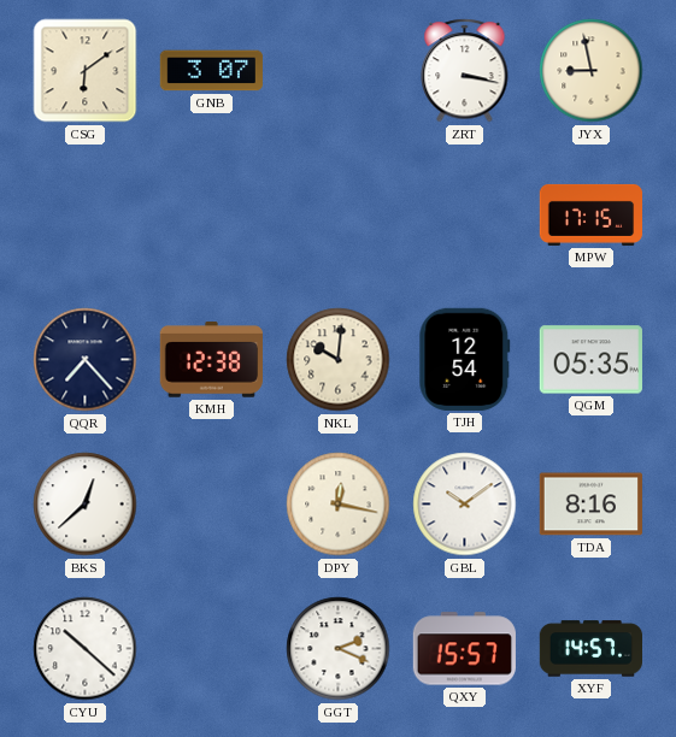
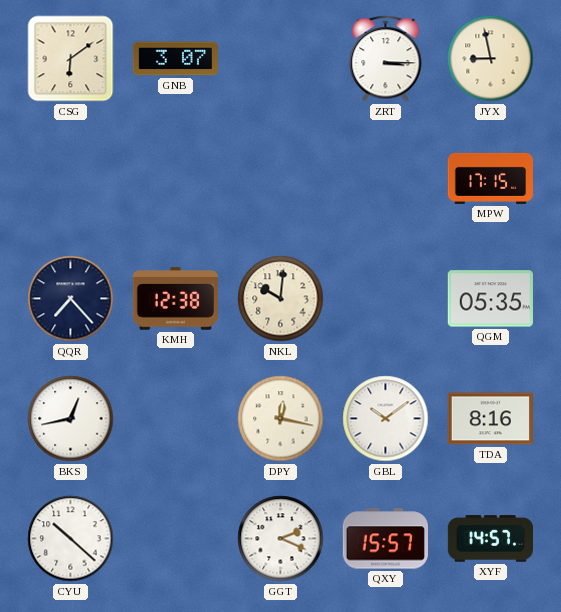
ZRT: 3:17 -> 3:15 (386, 59)
TJH: 12:54 -> none (465, 359)
BKS: 12:38 -> 12:43 (71, 419)
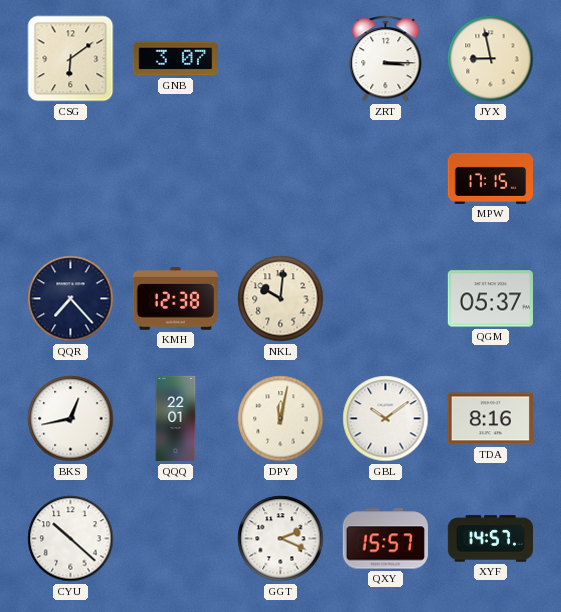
QGM: 05:35 -> 05:37 (490, 299)
QQQ: none -> 22:01 (176, 419)
DPY: 12:17 -> 12:02 (281, 419)
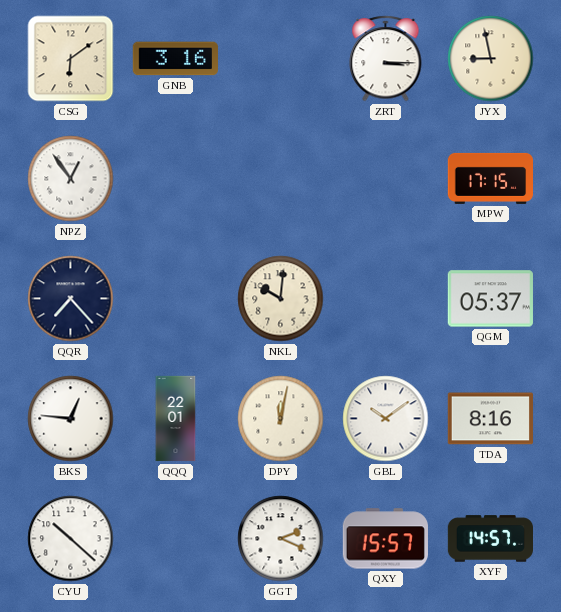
GNB: 3:07 -> 3:16 (175, 59)
NPZ: none -> 12:54 (71, 179)
KMH: 12:38 -> none (175, 299)
BKS: 12:43 -> 12:46 (71, 419)
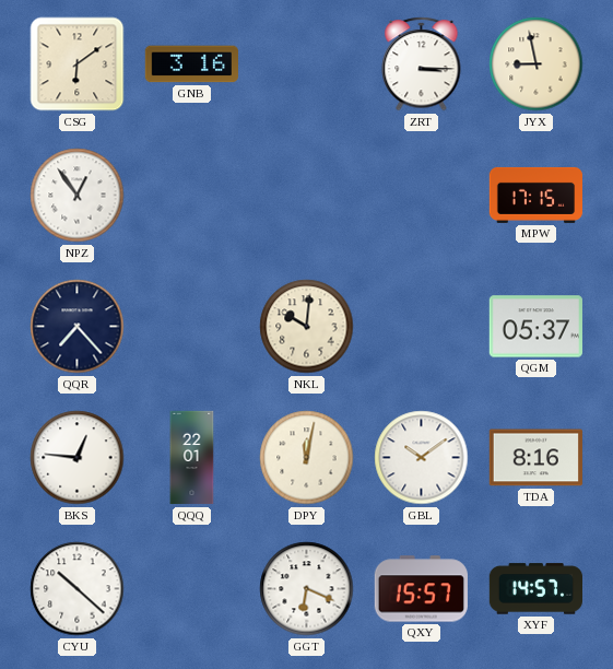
GGT: 2:19 -> 6:19 (307, 589)
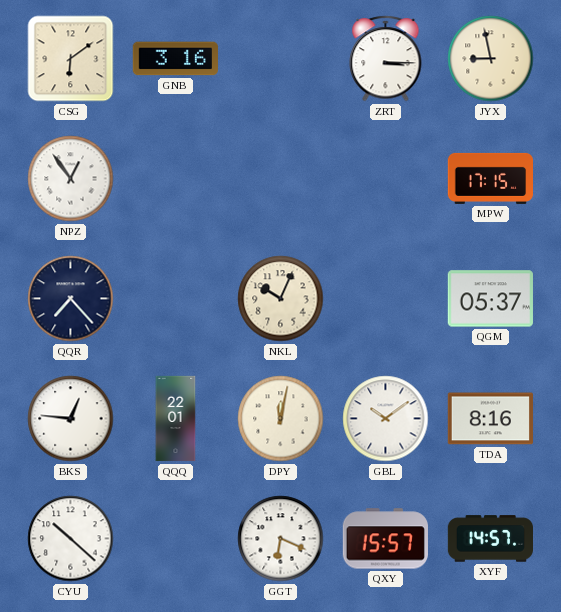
NKL: 10:01 -> 10:04 (281, 299)
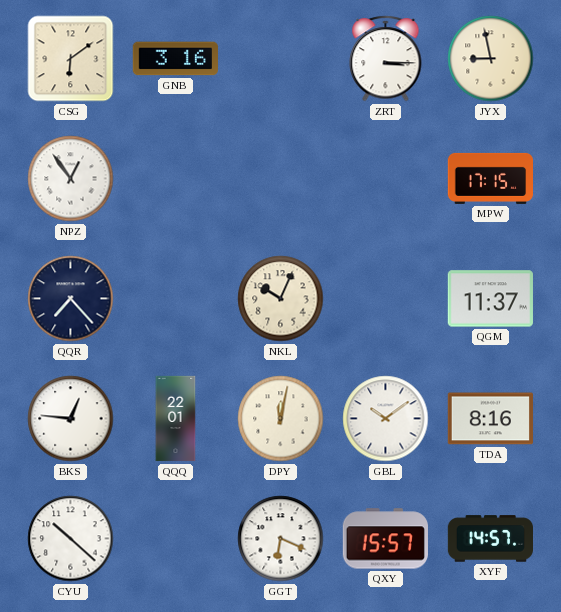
QGM: 05:37 -> 11:37 (490, 299)
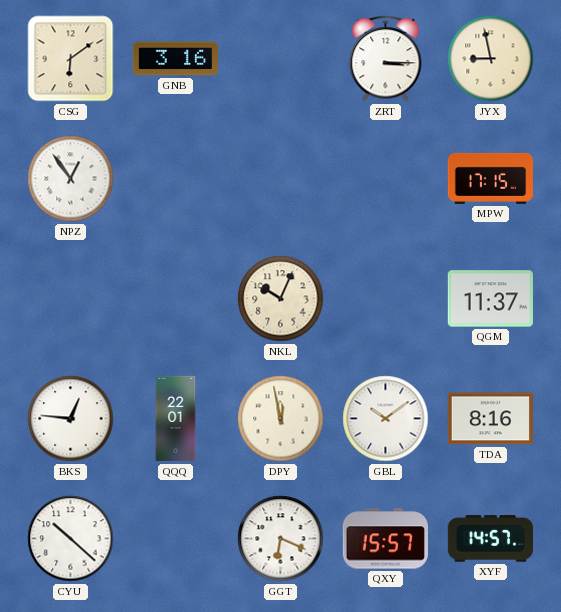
QQR: 7:23 -> none (71, 299)
DPY: 12:02 -> 11:58 (281, 419)
